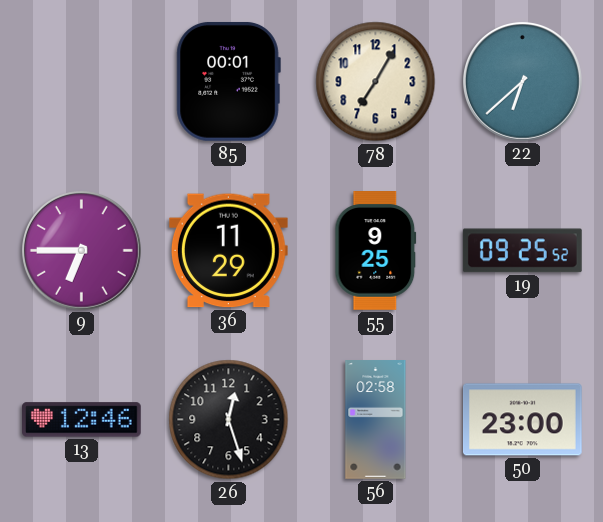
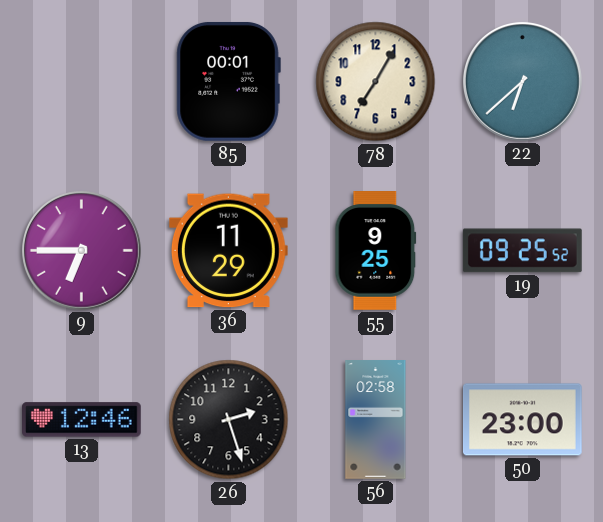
26: 12:27 -> 2:27 (229, 420)
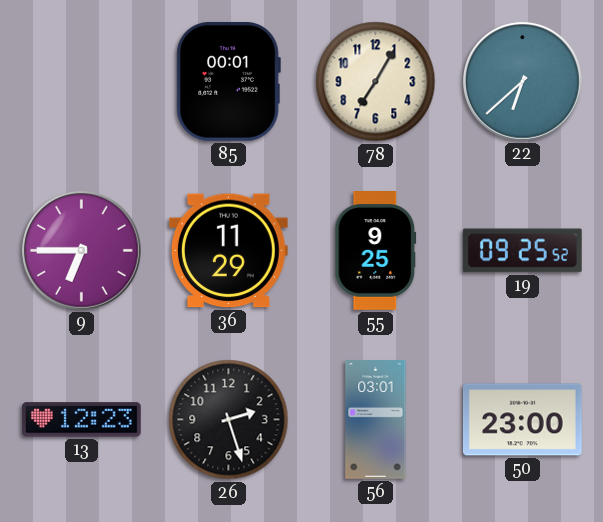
13: 12:46 -> 12:23 (82, 420)
56: 02:58 -> 03:01 (376, 420)
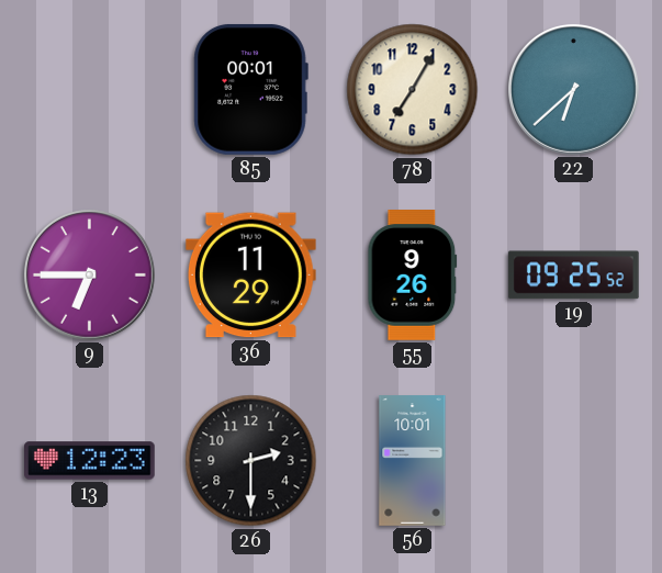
55: 9:25 -> 9:26 (413, 276)
26: 2:27 -> 2:30 (251, 461)
56: 03:01 -> 10:01 (413, 461)
50: 23:00 -> none (522, 420)
